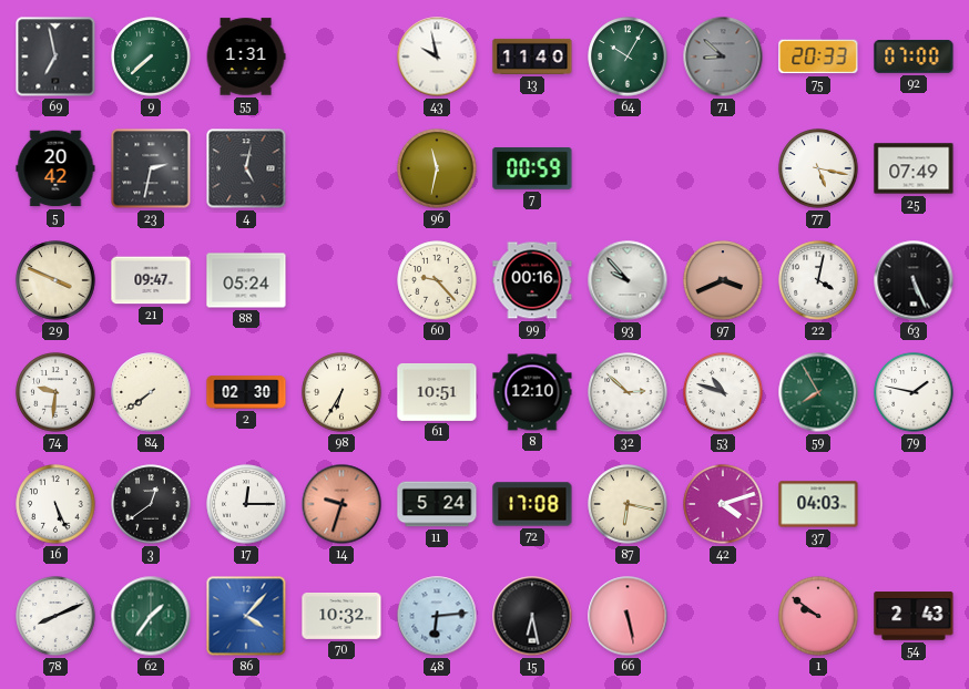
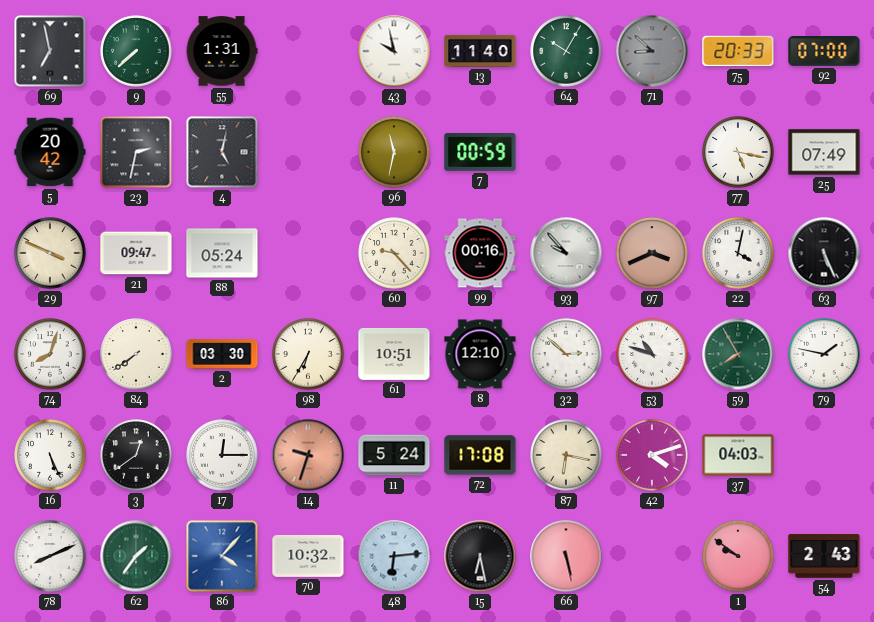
74: 9:31 -> 8:03 (50, 354)
2: 02:30 -> 03:30 (222, 354)
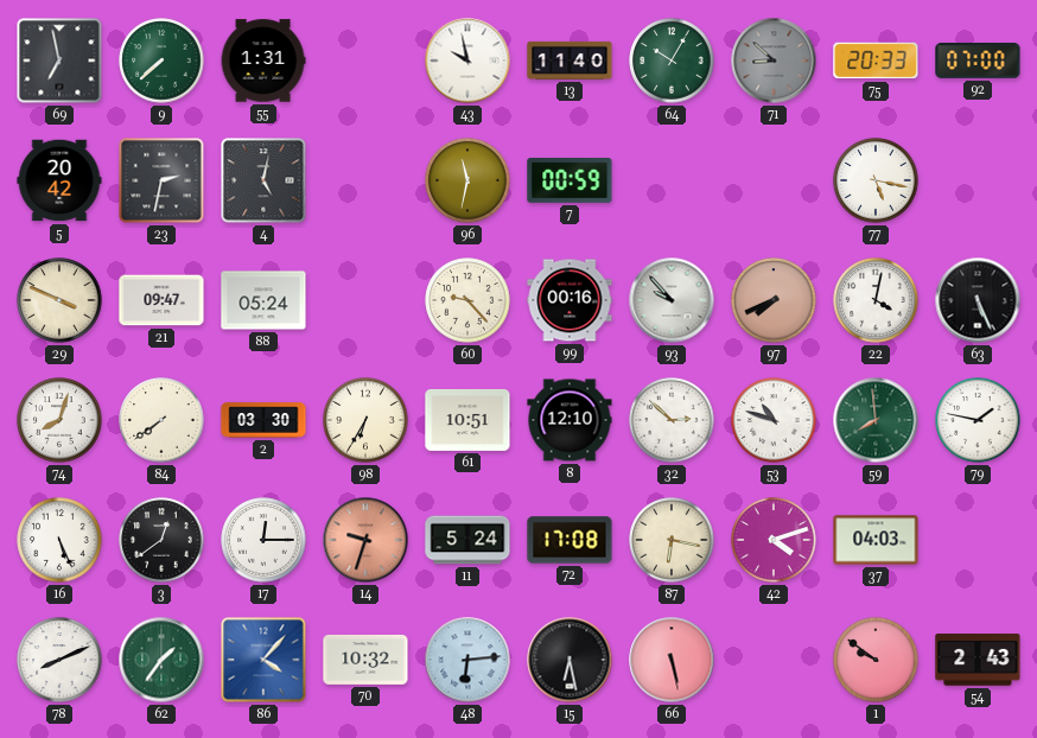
25: 07:49 -> none (824, 152)
97: 3:41 -> 7:41 (774, 300)
59: 7:55 -> 7:59 (876, 420)
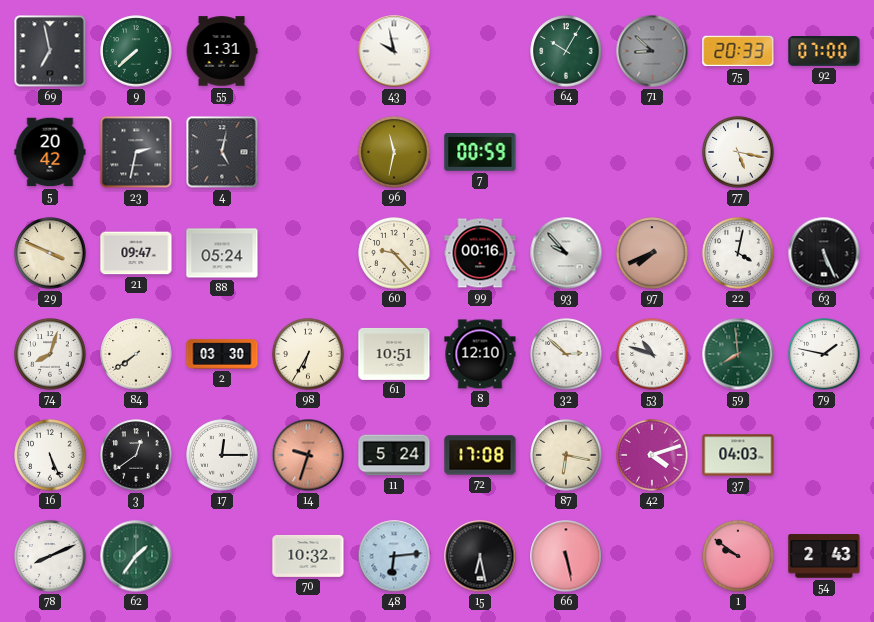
13: 11:40 -> none (570, 61)
86: 4:07 -> none (263, 660)
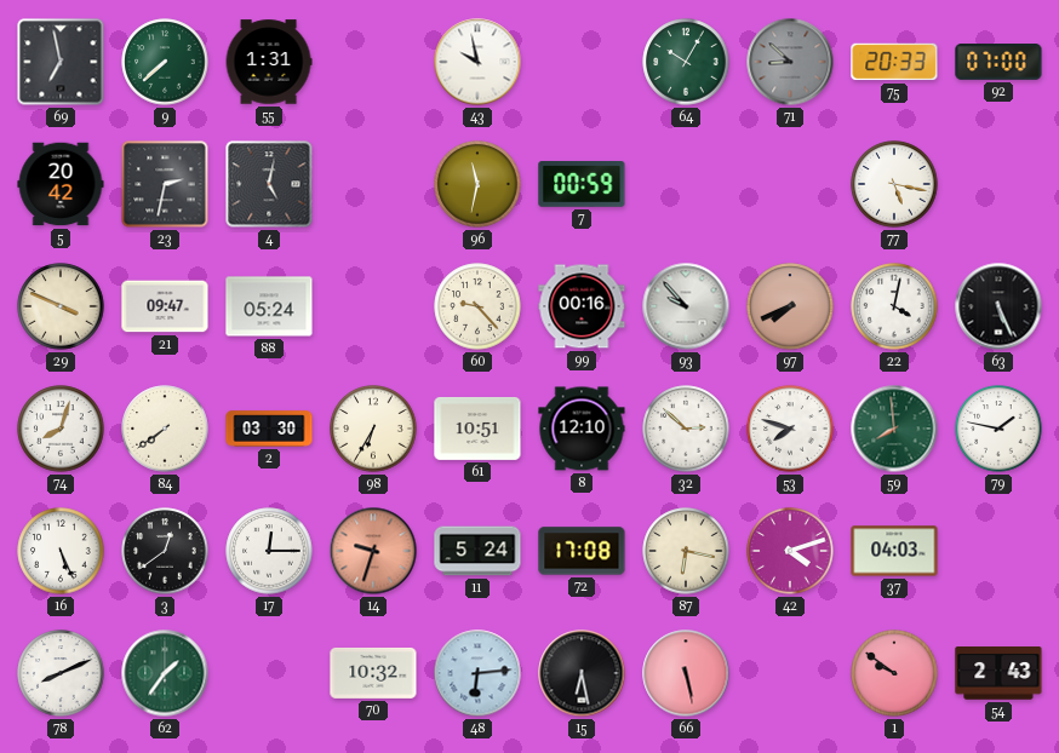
53: 10:48 -> 7:48 (790, 429)
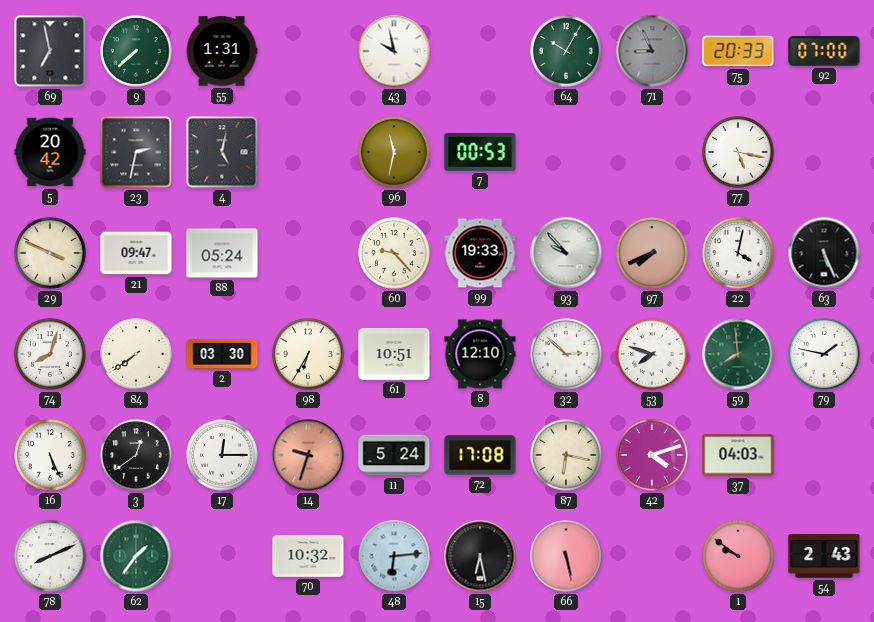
71: 8:52 -> 8:56 (652, 51)
7: 00:59 -> 00:53 (480, 153)
99: 00:16 -> 19:33 (480, 253)
